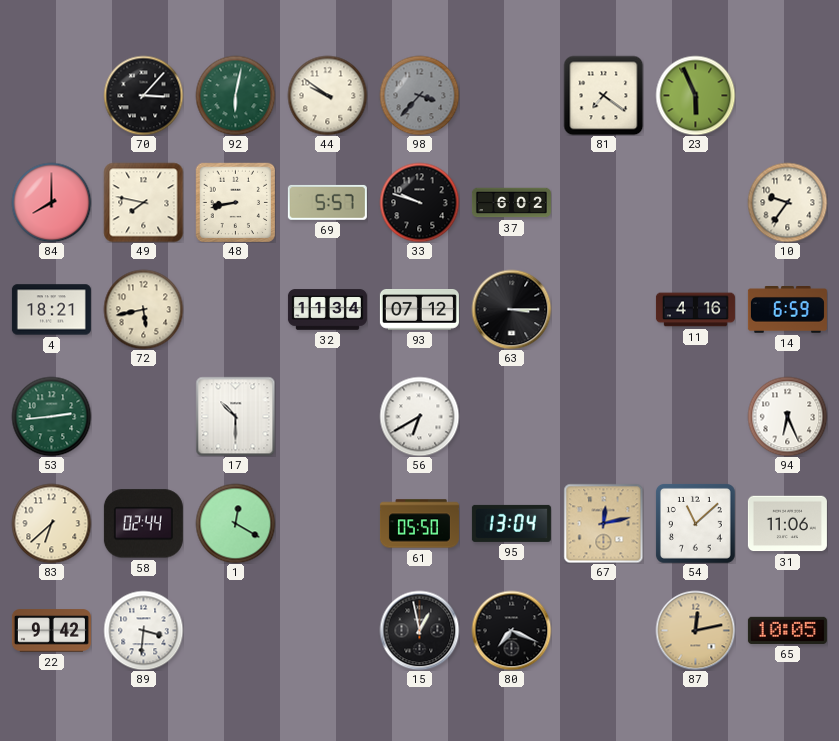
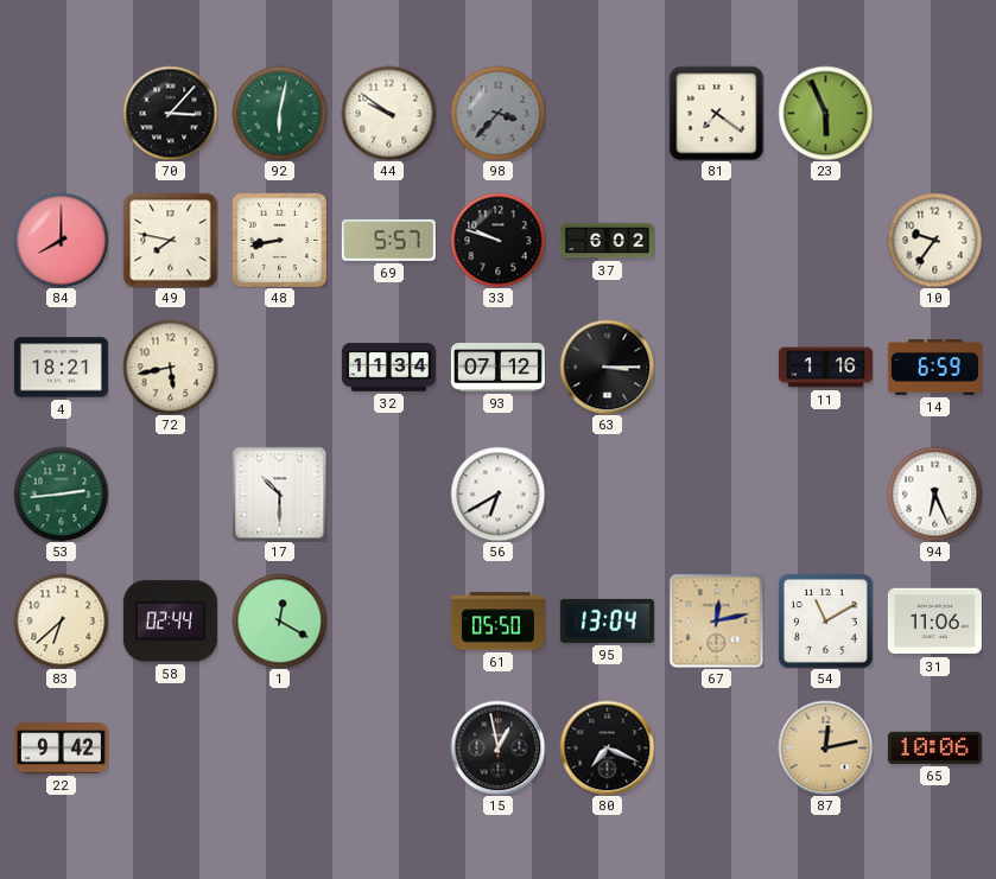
11: 4:16 -> 1:16 (825, 368)
54: 11:08 -> 11:10 (825, 620)
89: 3:31 -> none (143, 630)
65: 10:05 -> 10:06 (934, 747)
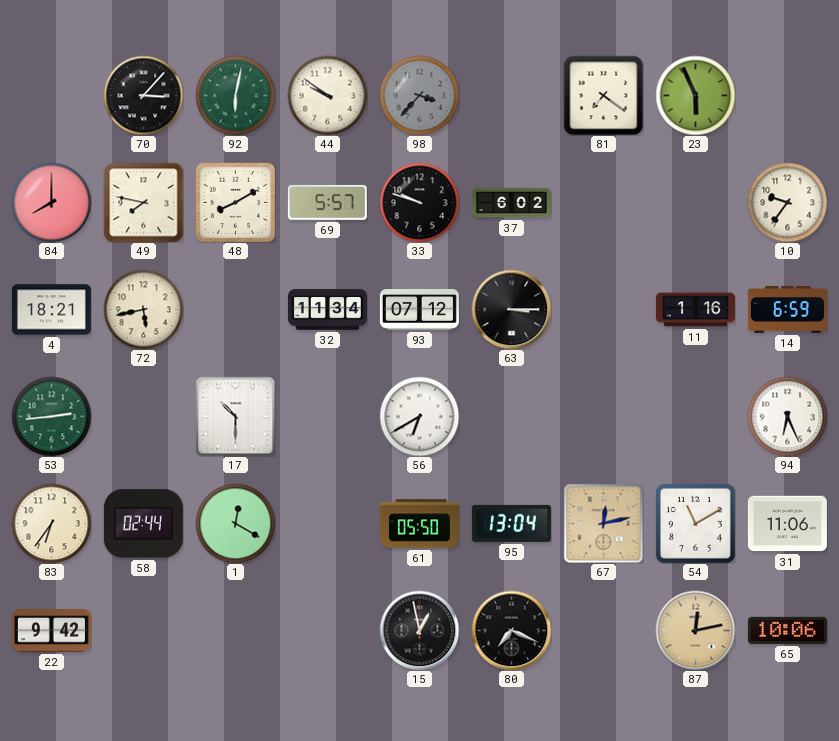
48: 8:43 -> 8:10 (235, 202)
83: 6:38 -> 6:36 (51, 523)
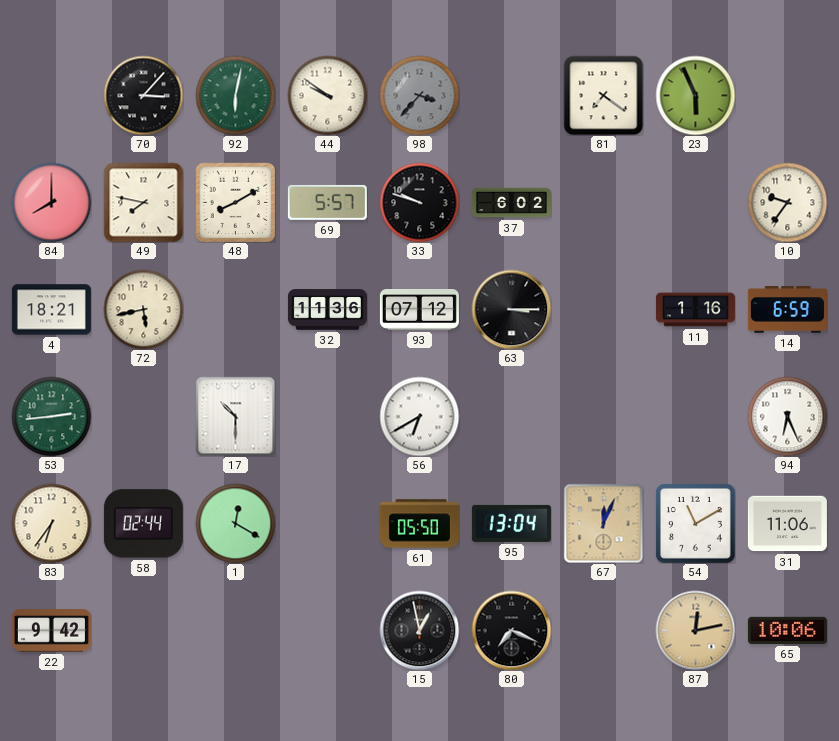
32: 11:34 -> 11:36 (327, 310)
67: 12:13 -> 12:04 (603, 523)
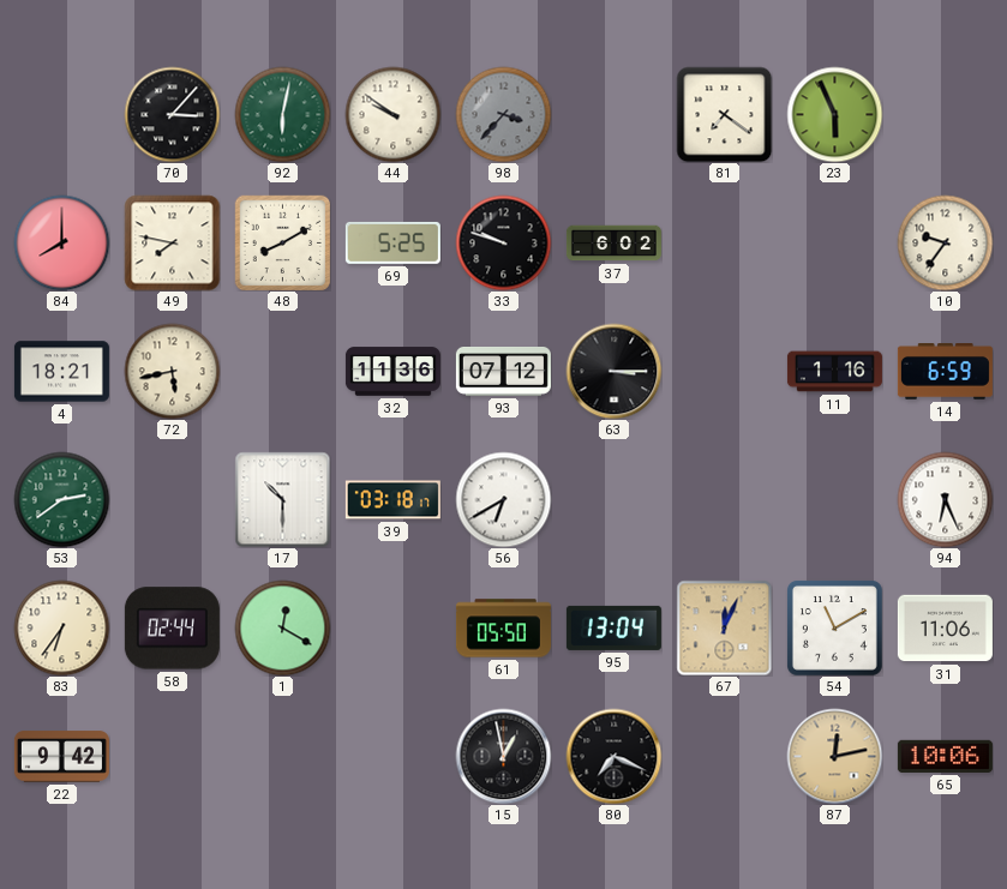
69: 5:57 -> 5:25 (392, 242)
53: 2:44 -> 2:39 (61, 499)
39: none -> 03:18 (392, 500)
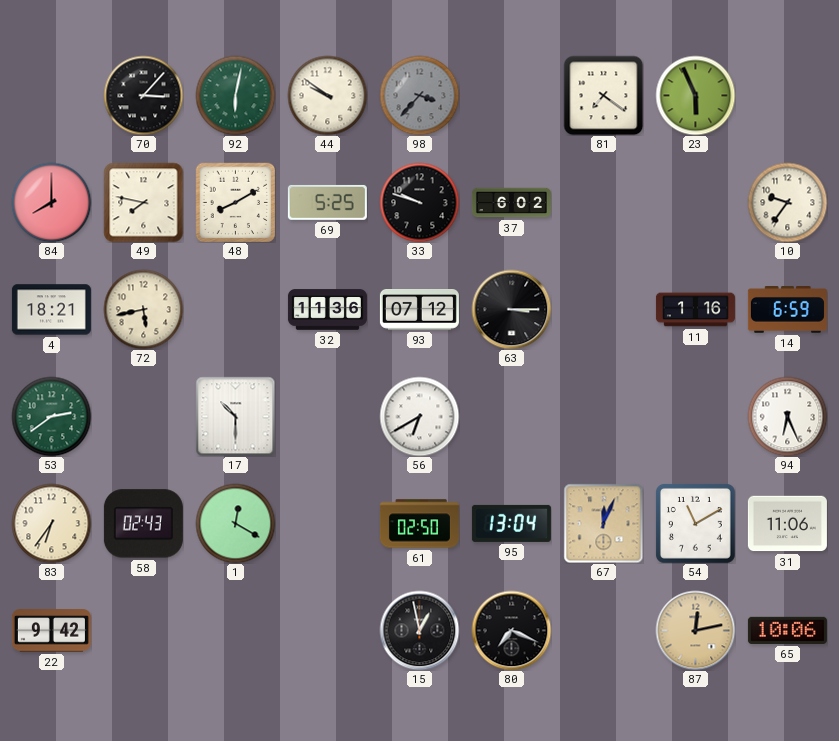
39: 03:18 -> none (392, 500)
58: 02:44 -> 02:43 (143, 524)
61: 05:50 -> 02:50 (419, 524)
